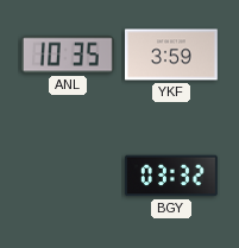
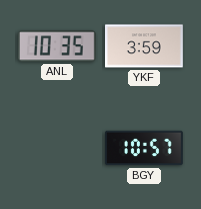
BGY: 03:32 -> 10:57 (145, 148)
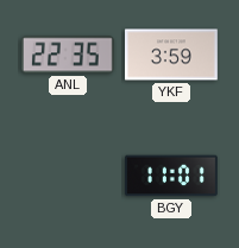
ANL: 10:35 -> 22:35 (68, 55)
BGY: 10:57 -> 11:01 (172, 176)
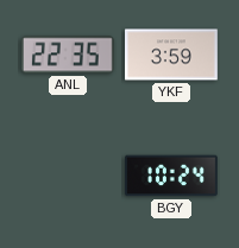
BGY: 11:01 -> 10:24 (172, 176)
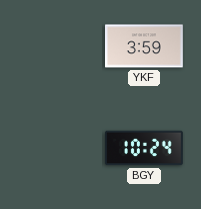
ANL: 22:35 -> none (68, 55)
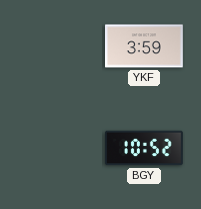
BGY: 10:24 -> 10:52 (145, 148)
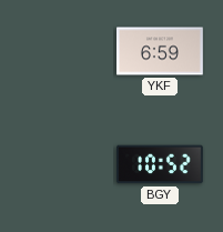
YKF: 3:59 -> 6:59 (161, 51)
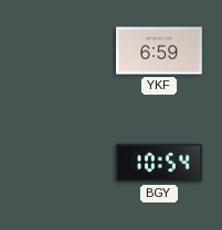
BGY: 10:52 -> 10:54 (160, 163)
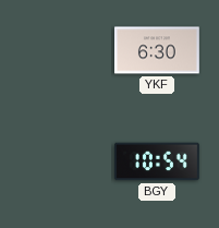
YKF: 6:59 -> 6:30 (158, 50)
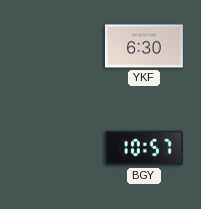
BGY: 10:54 -> 10:57 (145, 148)
